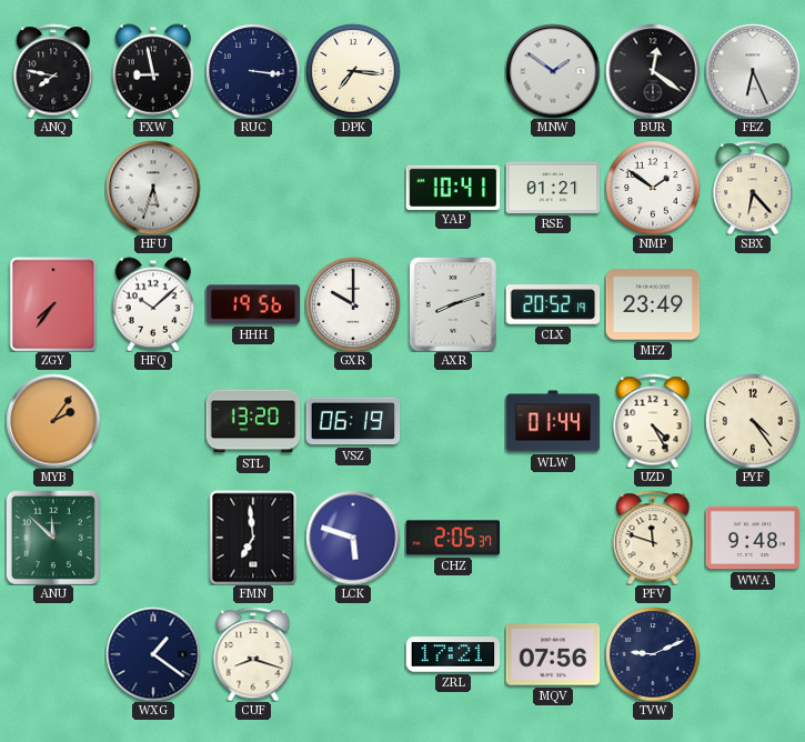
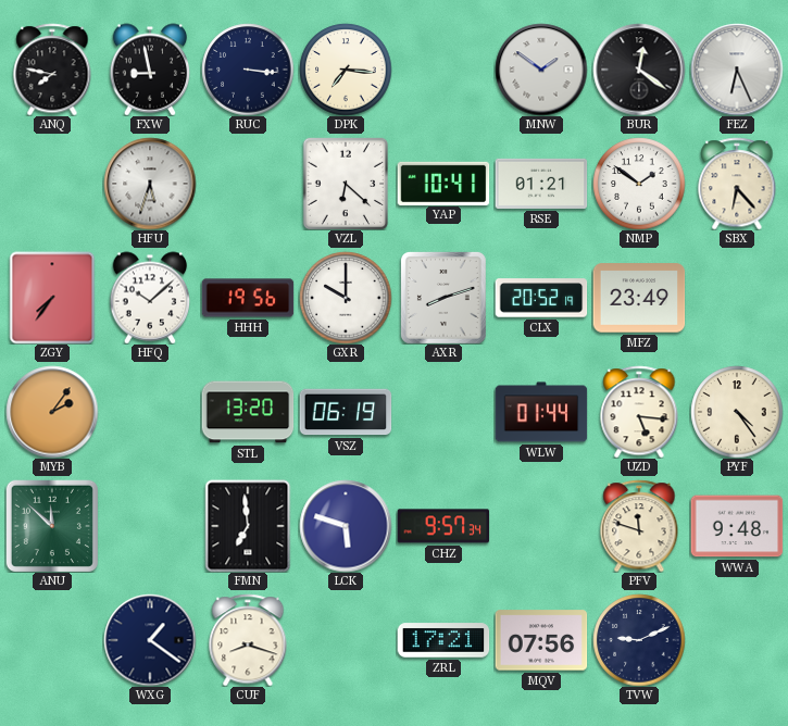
VZL: none -> 6:22 (346, 184)
UZD: 4:25 -> 5:16 (639, 412)
CHZ: 2:05 -> 9:57 (443, 526)
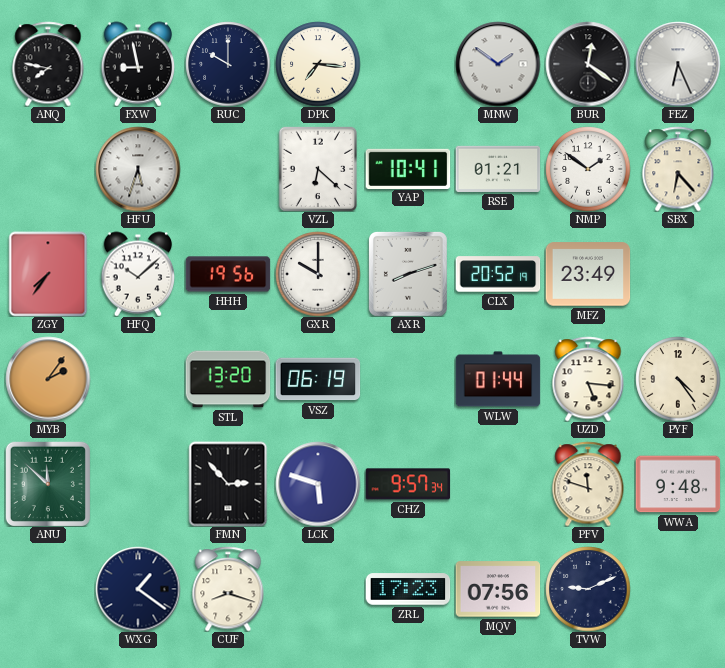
RUC: 3:16 -> 10:00 (228, 64)
FMN: 6:59 -> 2:53 (228, 484)
ZRL: 17:21 -> 17:23 (408, 589)
